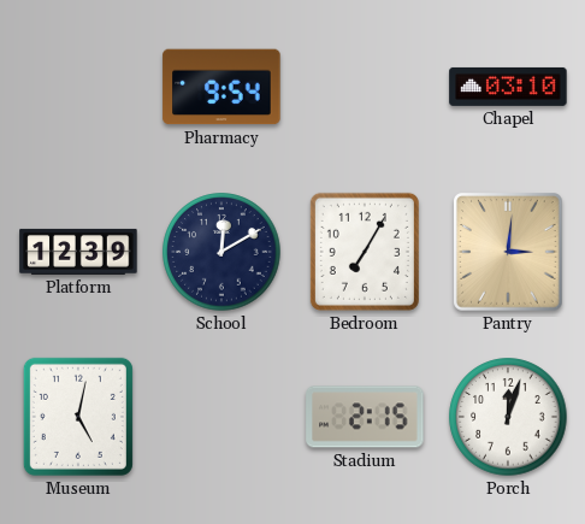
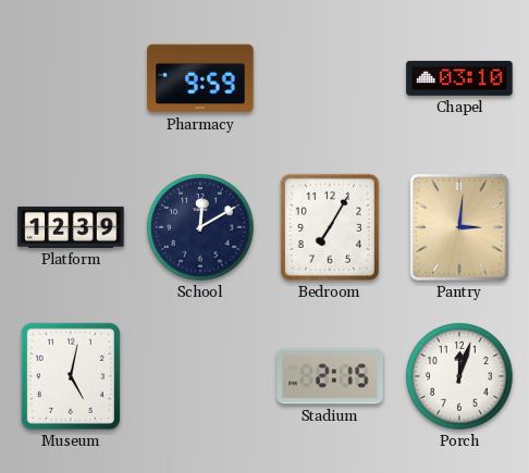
Pharmacy: 9:54 -> 9:59 (200, 78)
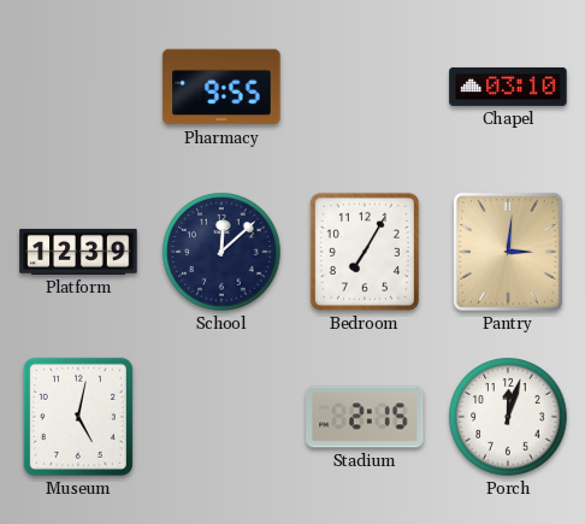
Pharmacy: 9:59 -> 9:55 (221, 87)
School: 12:10 -> 12:08 (221, 252)
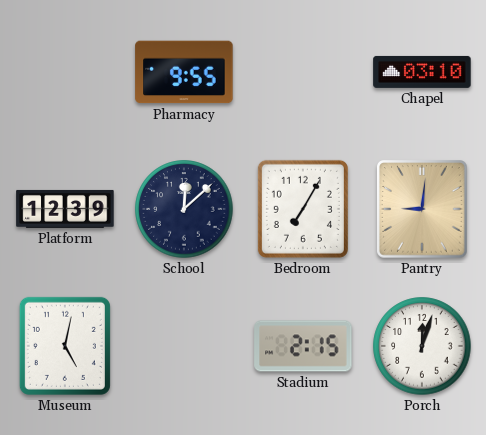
Pantry: 3:01 -> 9:01 (423, 209)
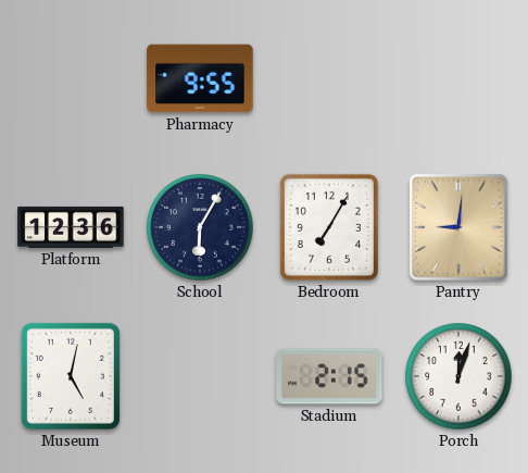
Chapel: 03:10 -> none (422, 72)
Platform: 12:39 -> 12:36 (71, 227)
School: 12:08 -> 6:05 (200, 227)
